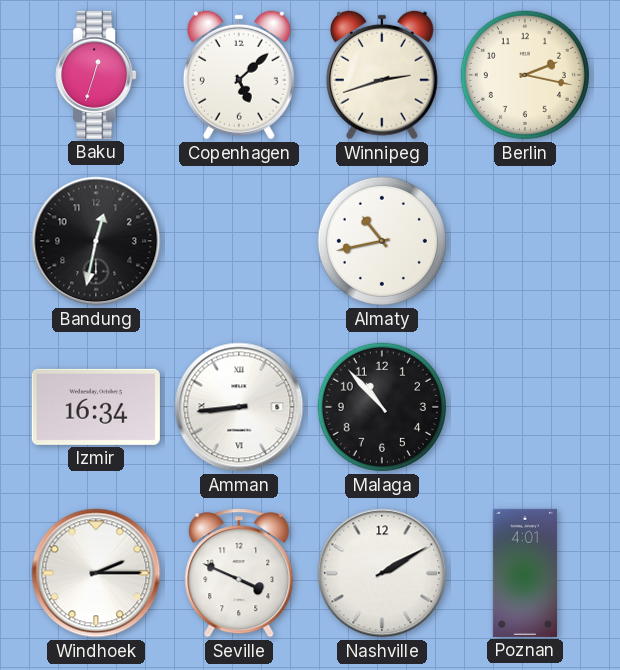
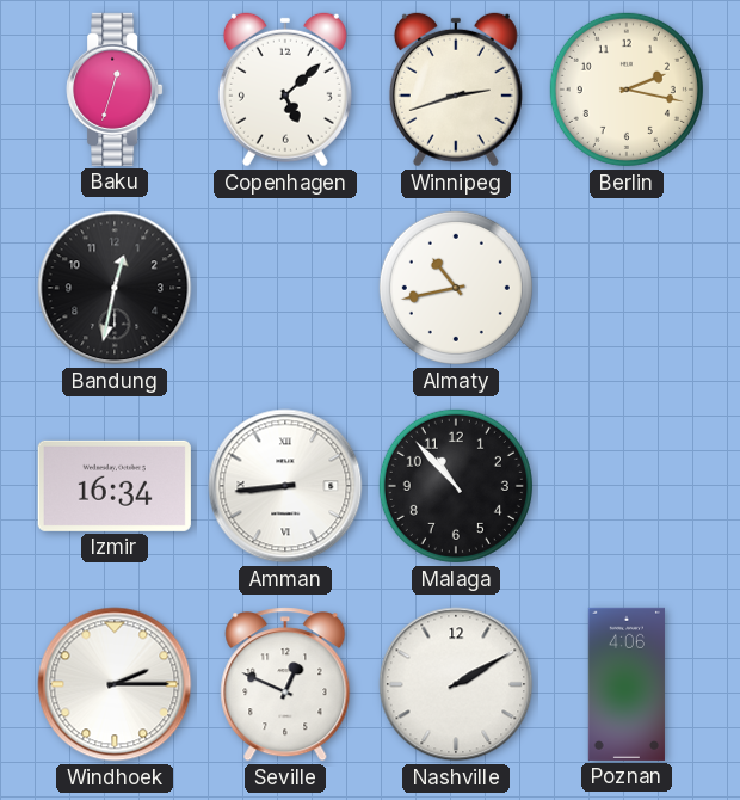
Seville: 3:49 -> 12:49 (285, 684)
Poznan: 4:01 -> 4:06 (627, 684)
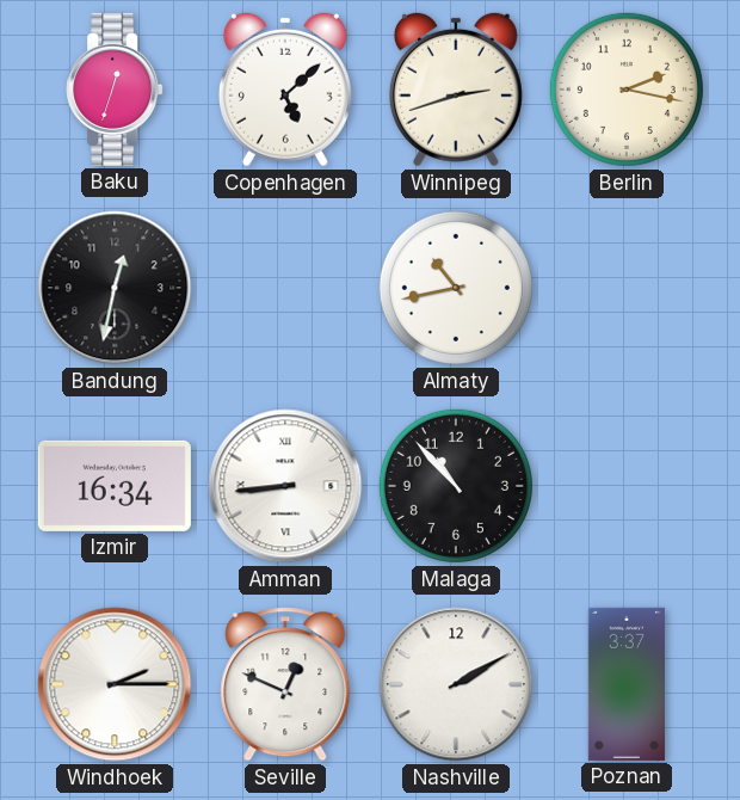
Poznan: 4:06 -> 3:37 (627, 684)
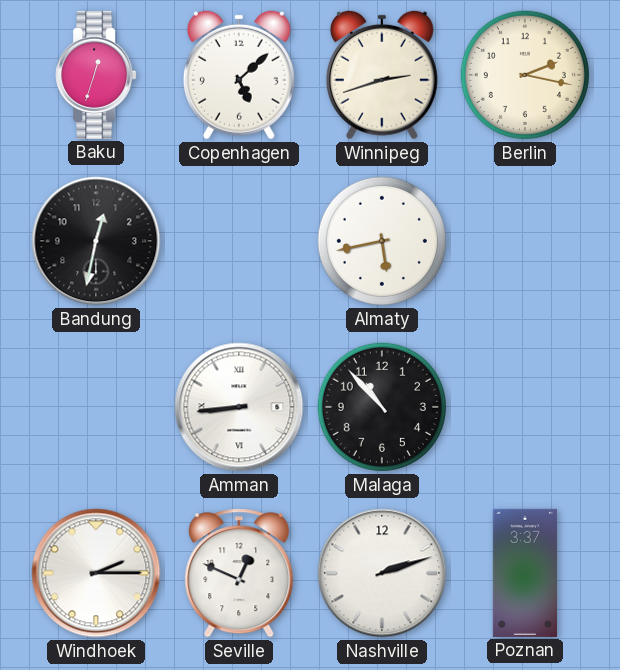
Almaty: 10:43 -> 5:43 (382, 241)
Izmir: 16:34 -> none (115, 486)
Nashville: 2:10 -> 2:12 (382, 573)
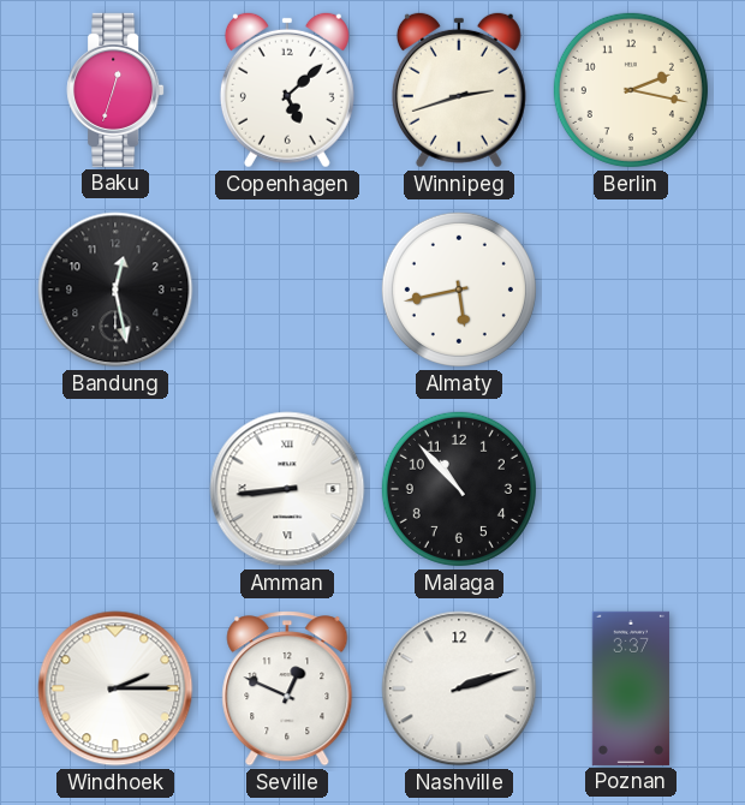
Bandung: 12:32 -> 12:28 (115, 290)
